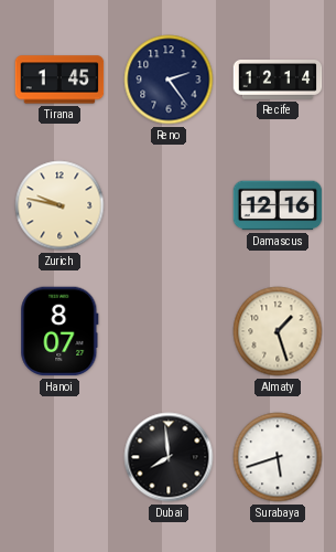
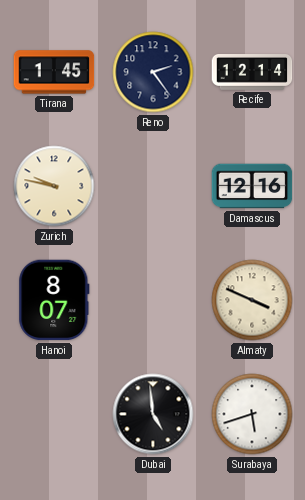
Almaty: 1:27 -> 3:49 (252, 300)
Dubai: 7:59 -> 4:59 (153, 414)
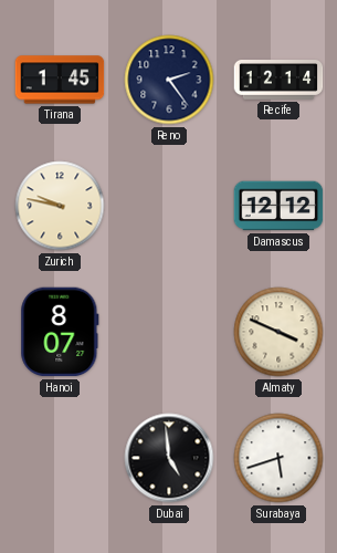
Damascus: 12:16 -> 12:12 (278, 206)
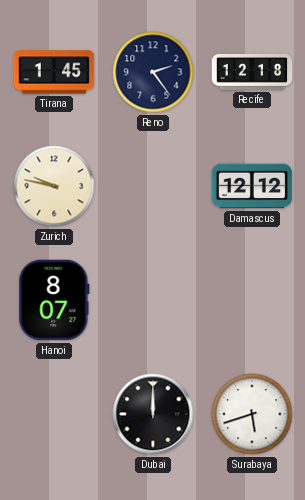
Recife: 12:14 -> 12:18 (252, 73)
Almaty: 3:49 -> none (278, 332)
Dubai: 4:59 -> 12:00 (153, 414)
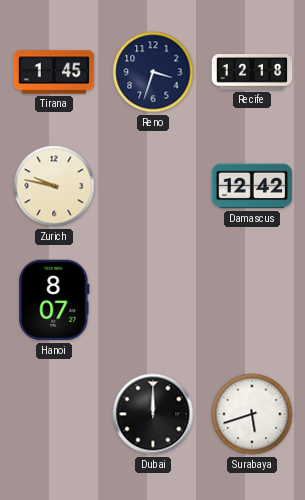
Reno: 2:24 -> 3:33 (153, 72)
Damascus: 12:12 -> 12:42 (252, 186)
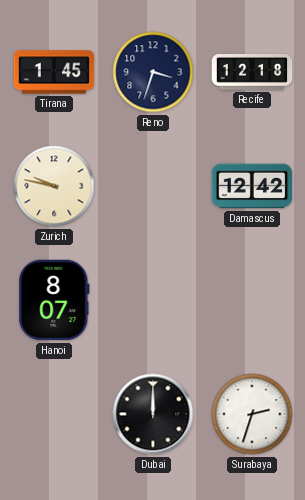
Surabaya: 5:42 -> 2:33 (252, 414)
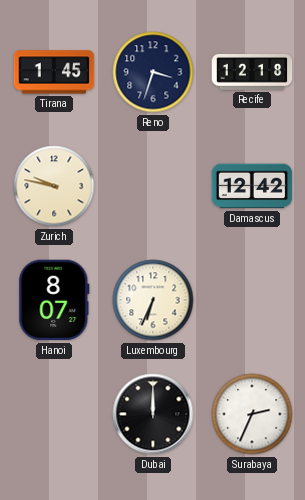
Luxembourg: none -> 6:34 (153, 300)
Surabaya: 2:33 -> 2:34 (252, 414)
